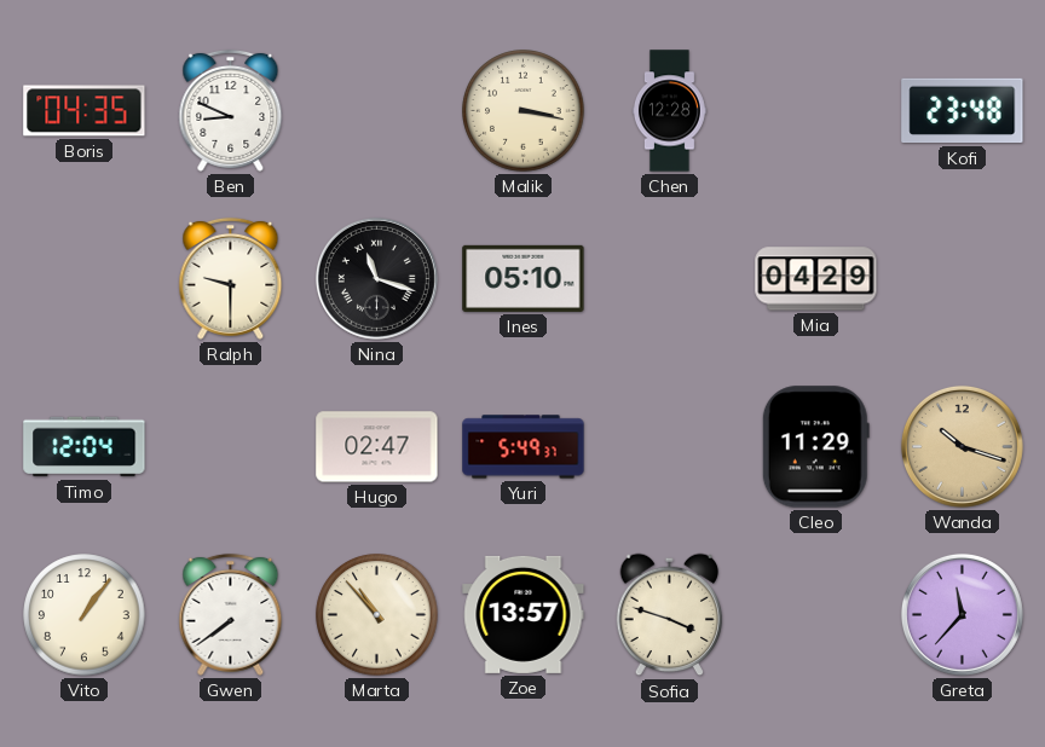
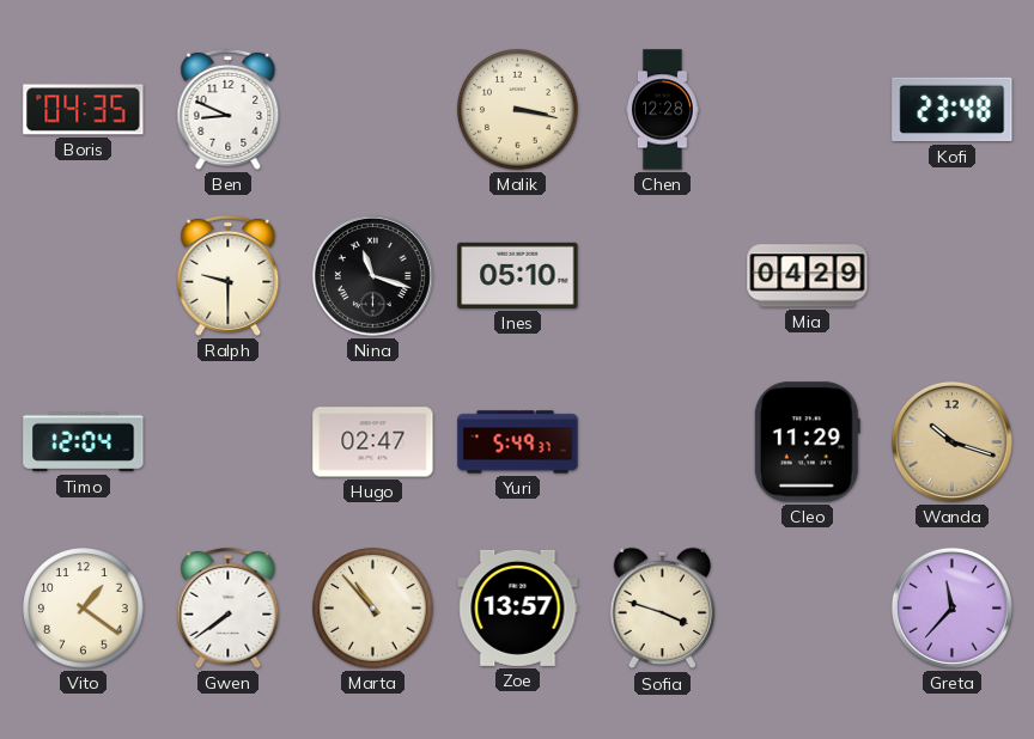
Vito: 1:06 -> 1:21 (84, 609)
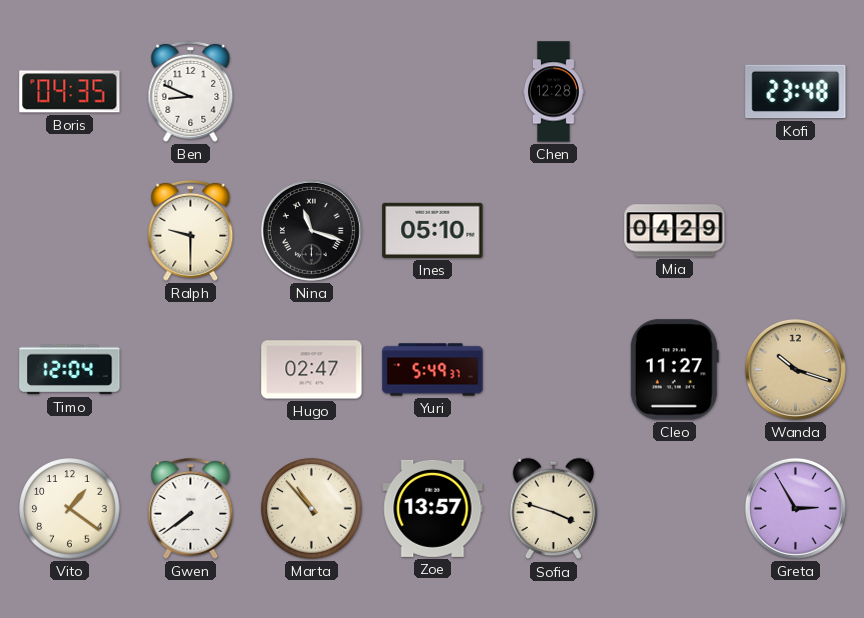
Malik: 3:17 -> none (518, 110)
Cleo: 11:29 -> 11:27 (674, 370)
Greta: 11:37 -> 2:55 (795, 508)
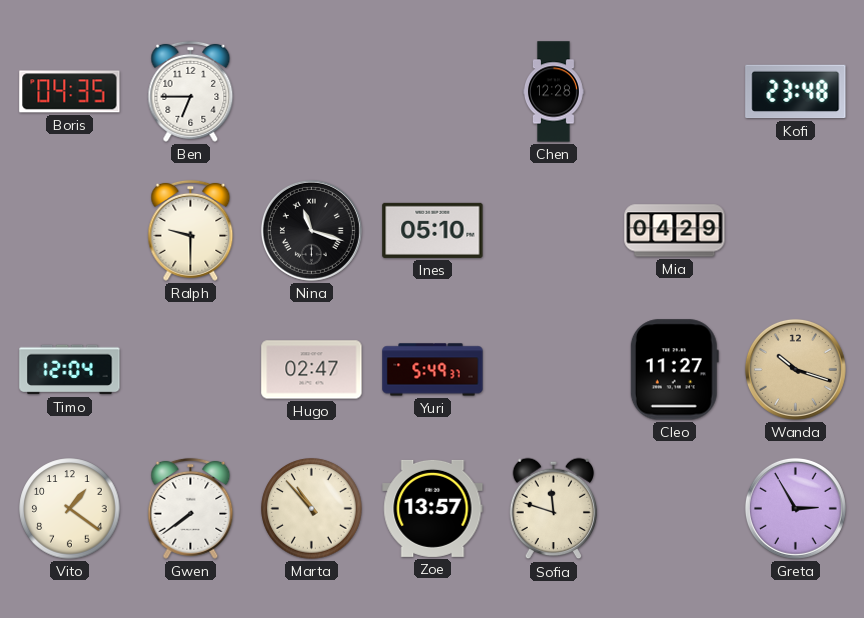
Ben: 8:49 -> 6:45 (191, 91)
Sofia: 3:48 -> 11:48 (554, 509)
